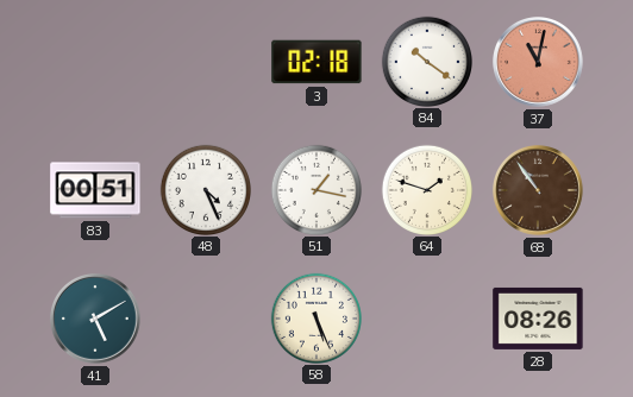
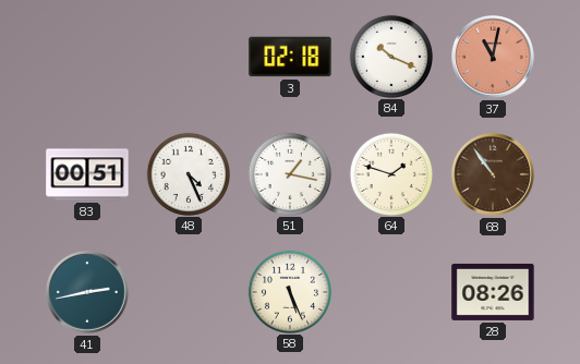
84: 10:21 -> 10:19 (390, 56)
41: 5:10 -> 2:43 (88, 293)
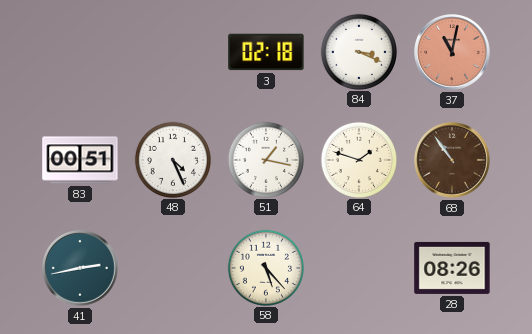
84: 10:19 -> 3:19 (358, 51)
58: 5:26 -> 5:23 (265, 267)
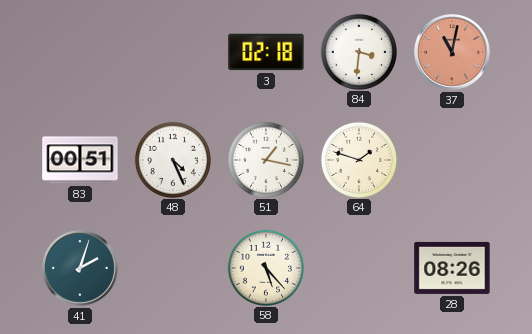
84: 3:19 -> 3:31 (358, 51)
68: 10:54 -> none (453, 161)
41: 2:43 -> 2:03 (81, 269)
